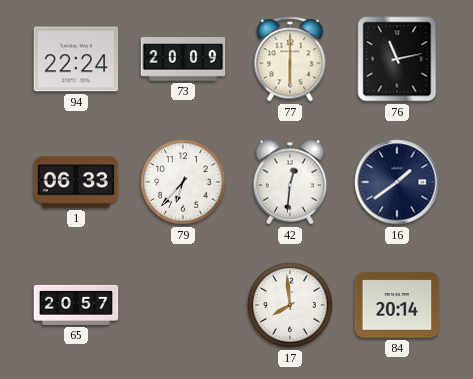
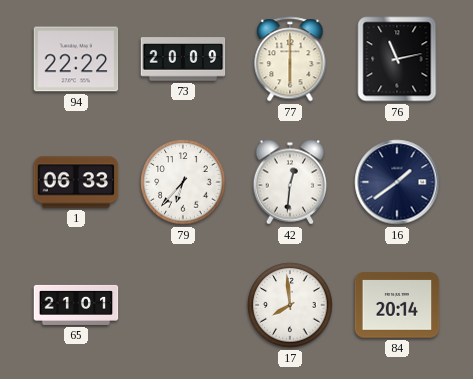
94: 22:24 -> 22:22 (76, 59)
65: 20:57 -> 21:01 (76, 305)
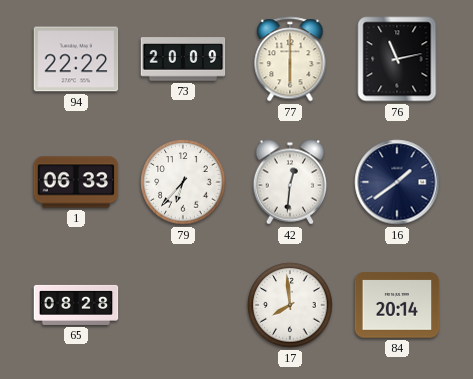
65: 21:01 -> 08:28 (76, 305)
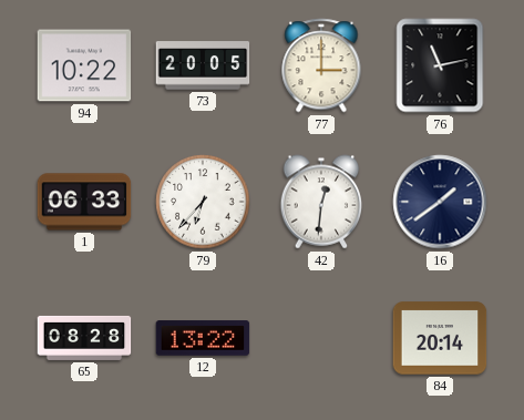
94: 22:22 -> 10:22 (84, 65)
73: 20:09 -> 20:05 (203, 65)
77: 6:00 -> 3:00 (321, 65)
12: none -> 13:22 (203, 338)
17: 7:59 -> none (290, 305)
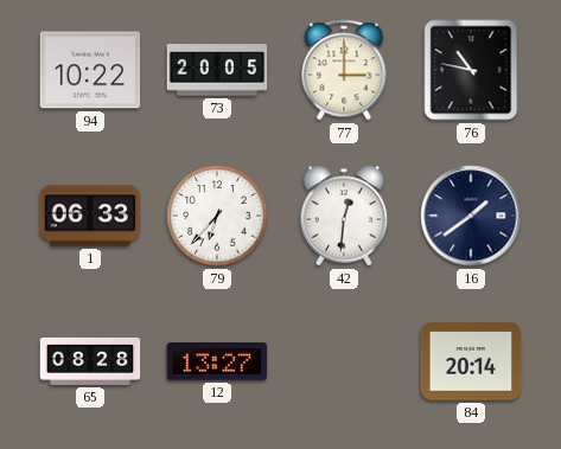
76: 11:13 -> 10:47 (471, 70)
12: 13:22 -> 13:27 (217, 361)
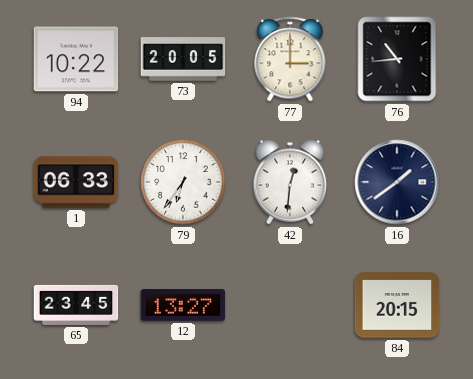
76: 10:47 -> 10:44 (397, 59)
79: 6:37 -> 6:36 (183, 182)
65: 08:28 -> 23:45 (76, 305)
84: 20:14 -> 20:15 (397, 305)
